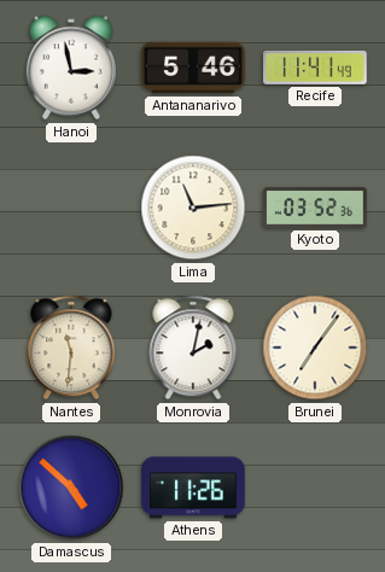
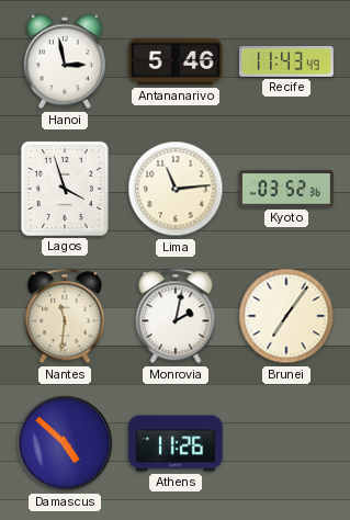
Recife: 11:41 -> 11:43 (286, 63)
Lagos: none -> 3:57 (65, 189)
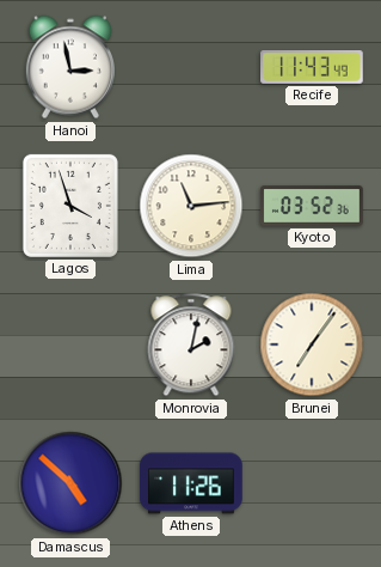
Antananarivo: 5:46 -> none (176, 61)
Nantes: 11:31 -> none (65, 316)
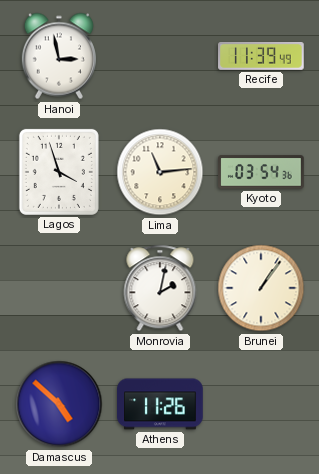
Recife: 11:43 -> 11:39 (261, 57)
Kyoto: 03:52 -> 03:54 (261, 172)
Brunei: 7:06 -> 1:06 (261, 288)
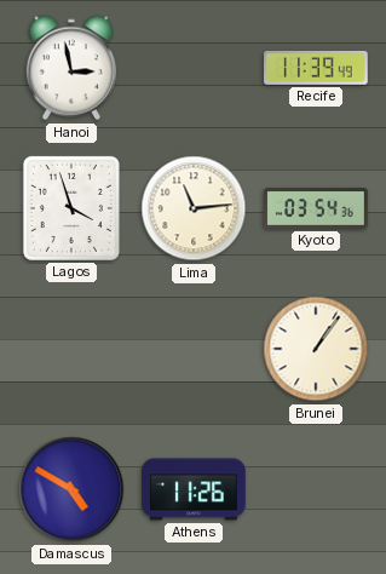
Monrovia: 2:02 -> none (160, 288)
Damascus: 4:52 -> 4:50 (71, 489)
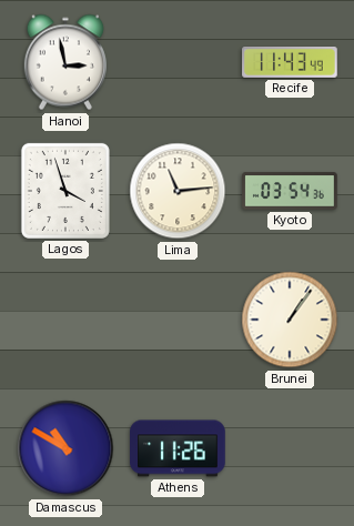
Recife: 11:39 -> 11:43 (290, 63)
Damascus: 4:50 -> 10:50 (65, 448)
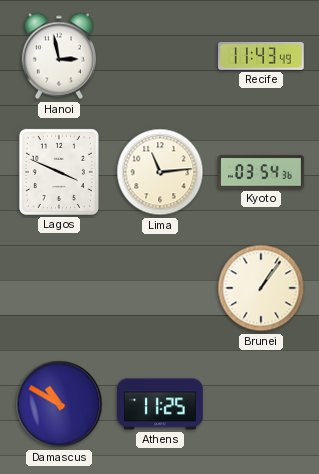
Lagos: 3:57 -> 3:49 (59, 172)
Athens: 11:26 -> 11:25 (160, 404)
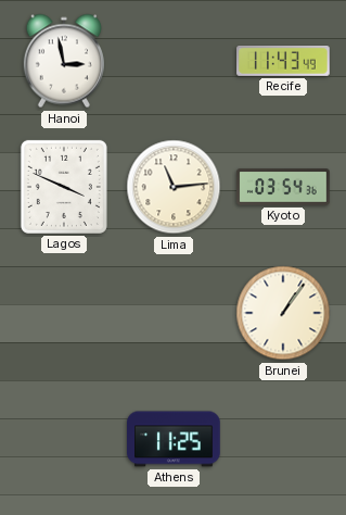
Damascus: 10:50 -> none (59, 404)
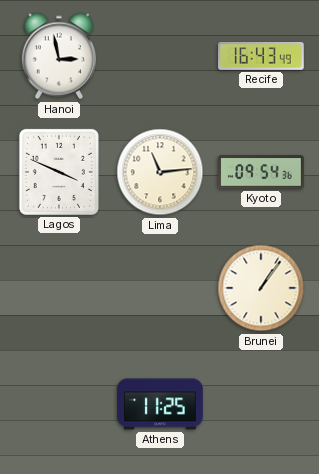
Recife: 11:43 -> 16:43 (261, 57)
Kyoto: 03:54 -> 09:54 (261, 172)
